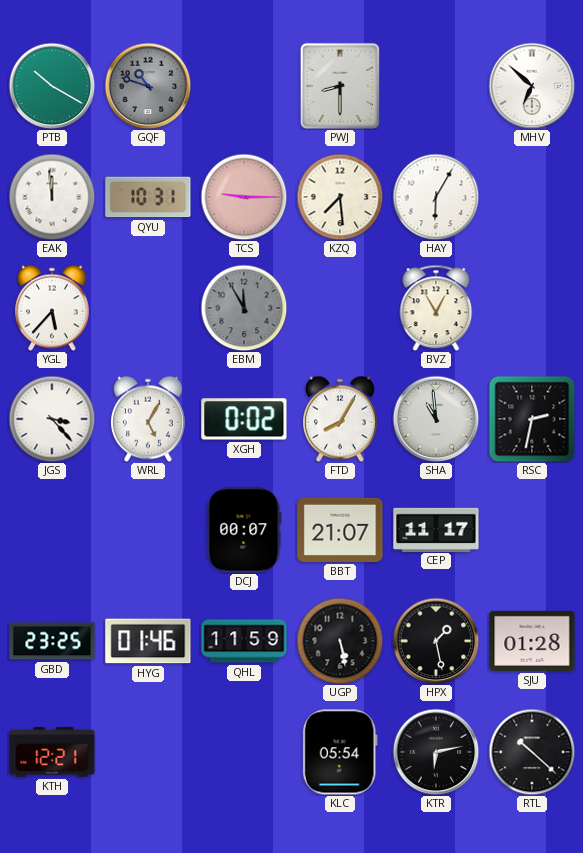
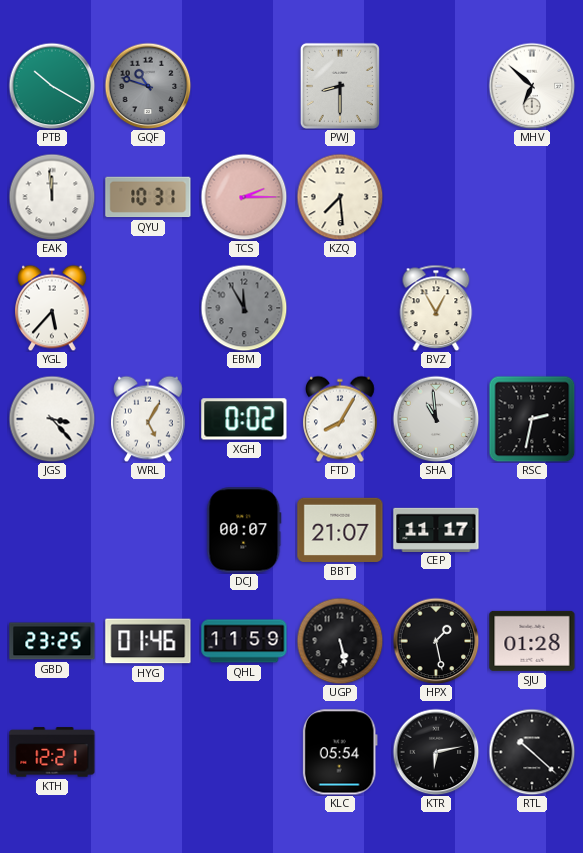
TCS: 9:15 -> 2:15 (244, 197)
HAY: 6:05 -> none (436, 197)
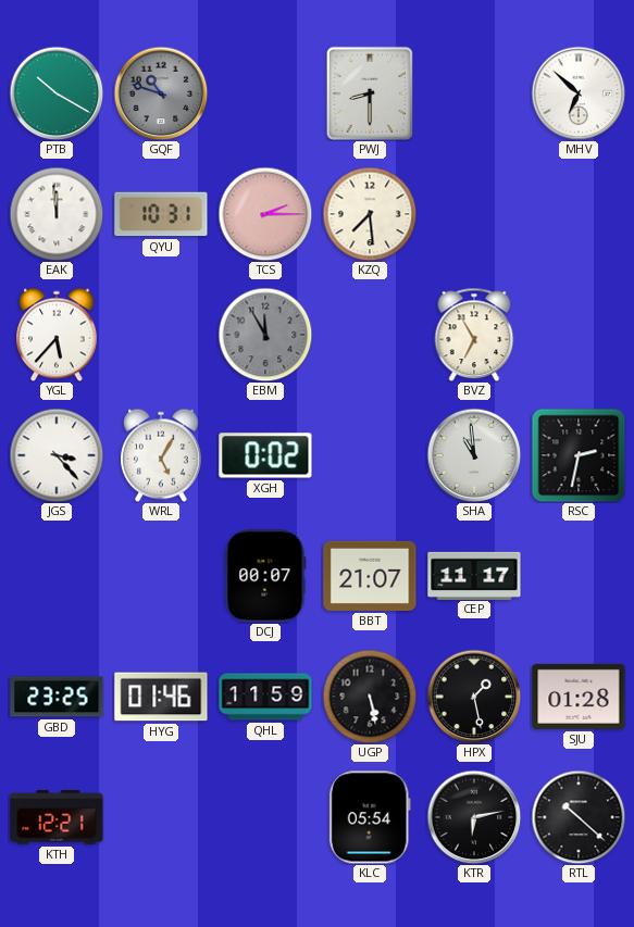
BVZ: 12:55 -> 6:55 (474, 335)
FTD: 8:05 -> none (341, 419)
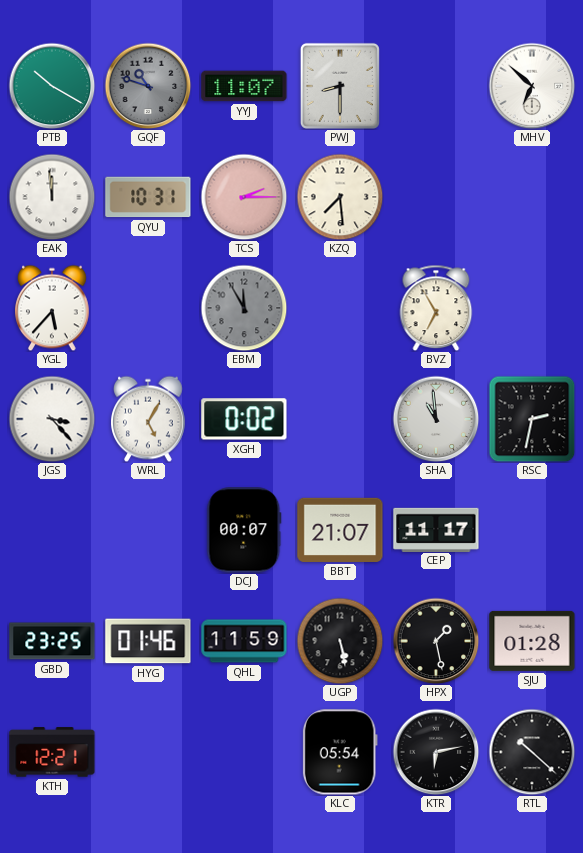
YYJ: none -> 11:07 (244, 86)
